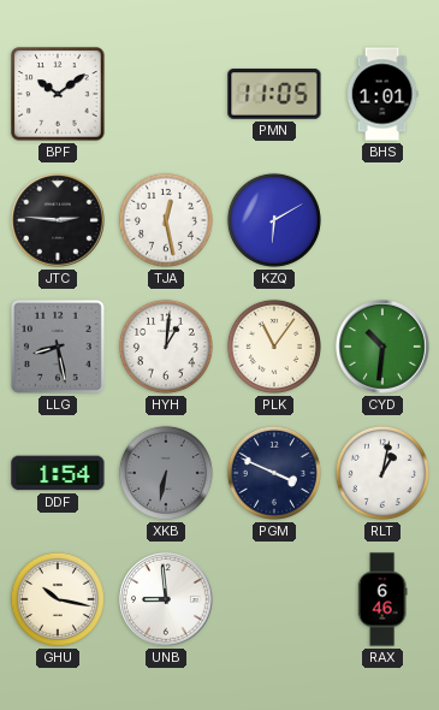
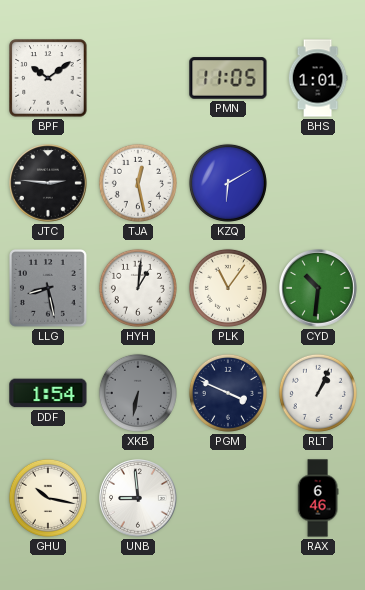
RLT: 1:02 -> 1:04 (318, 393)
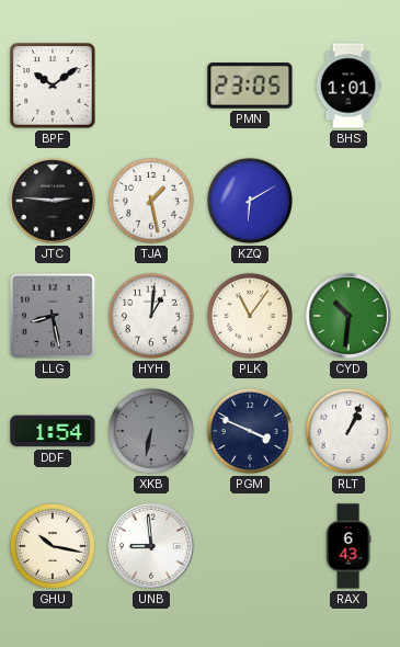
PMN: 11:05 -> 23:05 (250, 86)
TJA: 12:28 -> 1:28 (151, 201)
RAX: 6:46 -> 6:43 (348, 546)
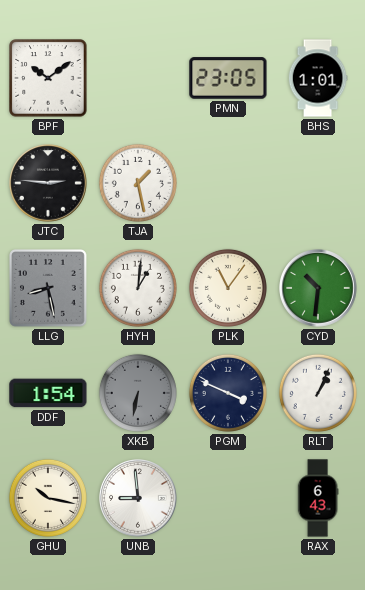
KZQ: 6:10 -> none (250, 201)
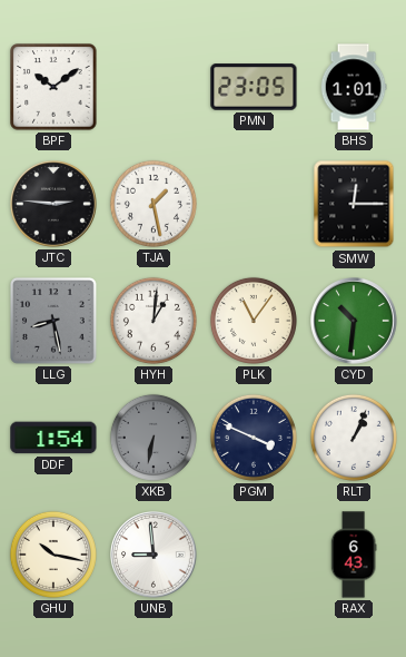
SMW: none -> 12:15 (354, 204)
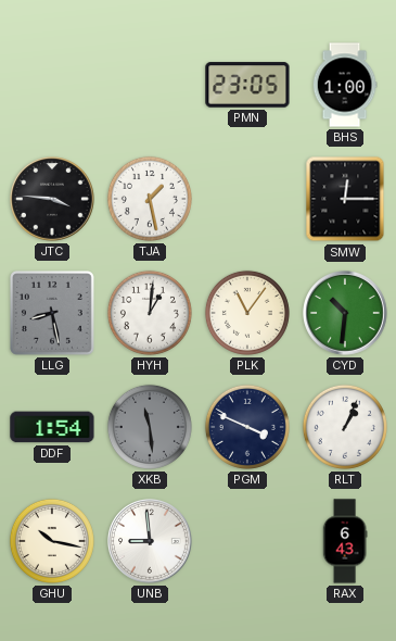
BPF: 10:09 -> none (53, 87)
BHS: 1:01 -> 1:00 (345, 85)
JTC: 2:46 -> 3:46 (52, 199)
XKB: 6:32 -> 11:29 (150, 427)
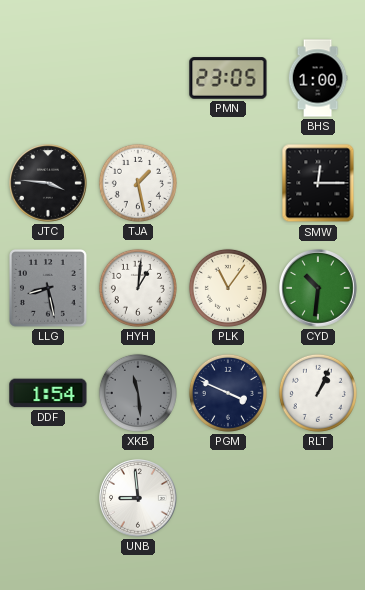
GHU: 10:17 -> none (52, 541)
RAX: 6:43 -> none (345, 541)
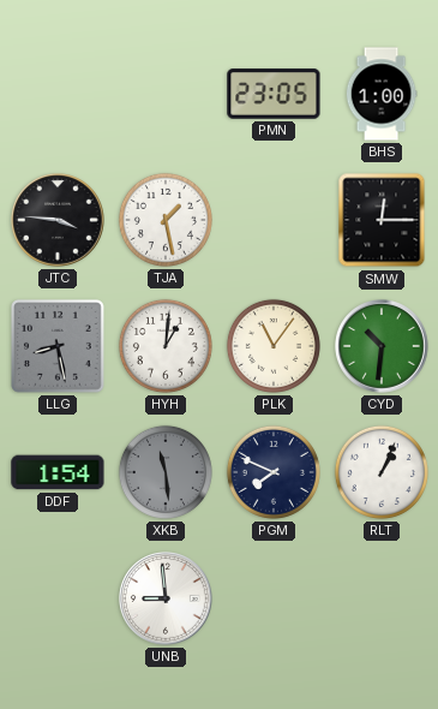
PGM: 3:49 -> 7:49 (274, 472)
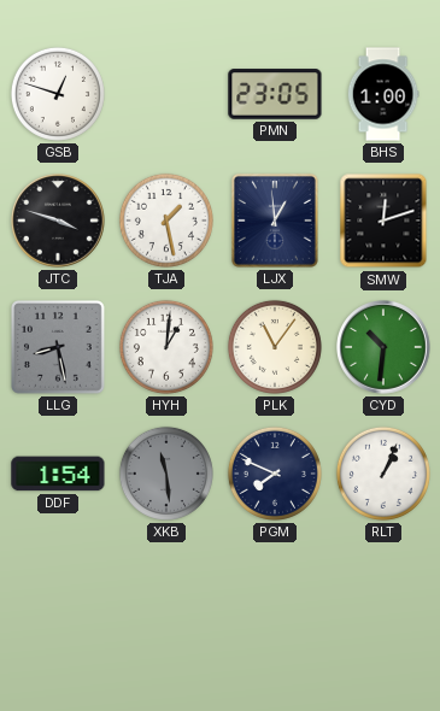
GSB: none -> 12:48 (58, 94)
JTC: 3:46 -> 3:48 (58, 221)
LJX: none -> 12:59 (275, 221)
SMW: 12:15 -> 12:12 (383, 221)
UNB: 8:59 -> none (166, 598)
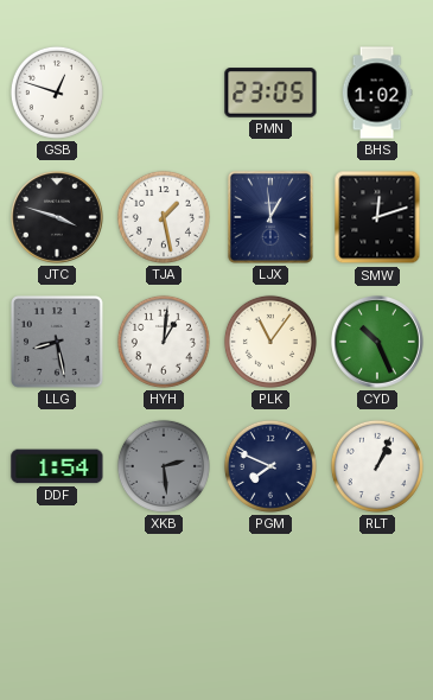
BHS: 1:00 -> 1:02 (377, 93)
CYD: 10:31 -> 10:26 (377, 342)
XKB: 11:29 -> 2:29 (164, 466)
